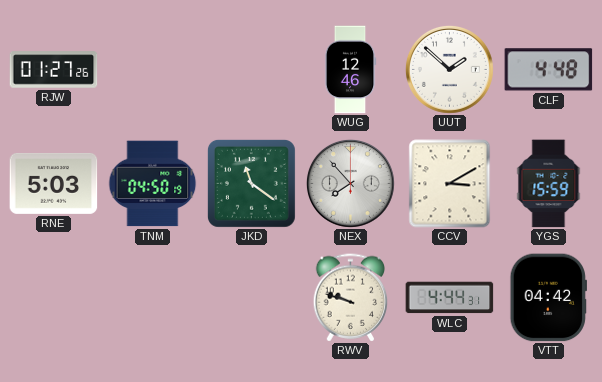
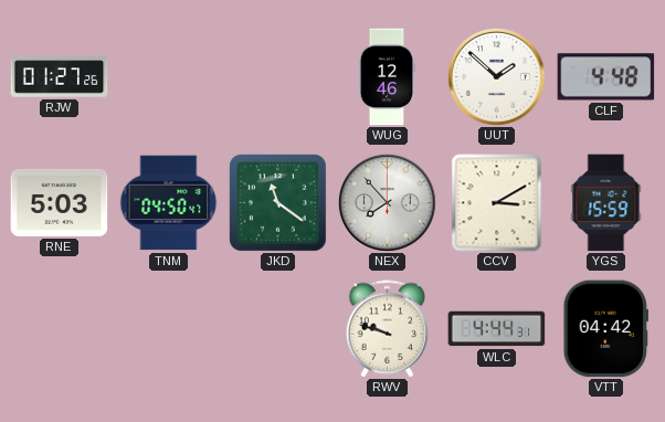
TNM: 04:50:19 -> 04:50:47 (169, 203)
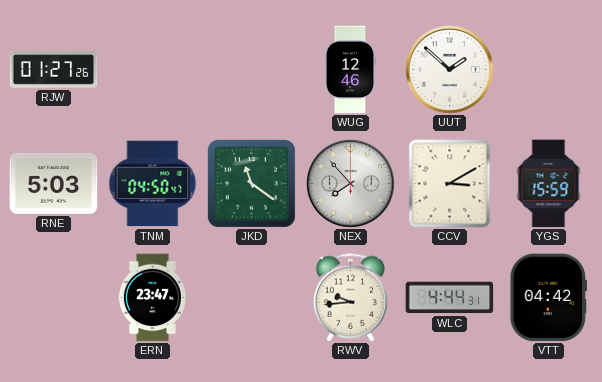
CLF: 4:48 -> none (606, 77)
ERN: none -> 23:47 (152, 298)
RWV: 9:48 -> 9:44 (351, 298)
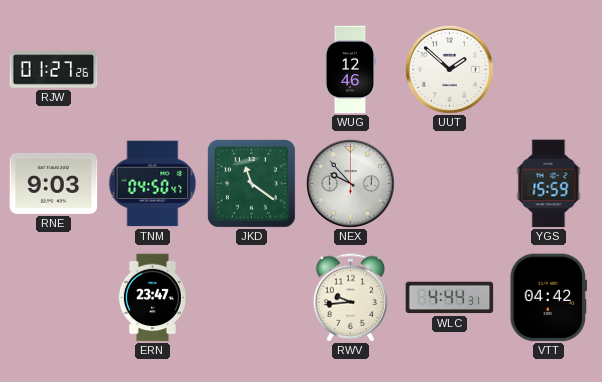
RNE: 5:03 -> 9:03 (54, 183)
NEX: 7:53 -> 9:53 (350, 183)
CCV: 3:10 -> none (450, 184)
